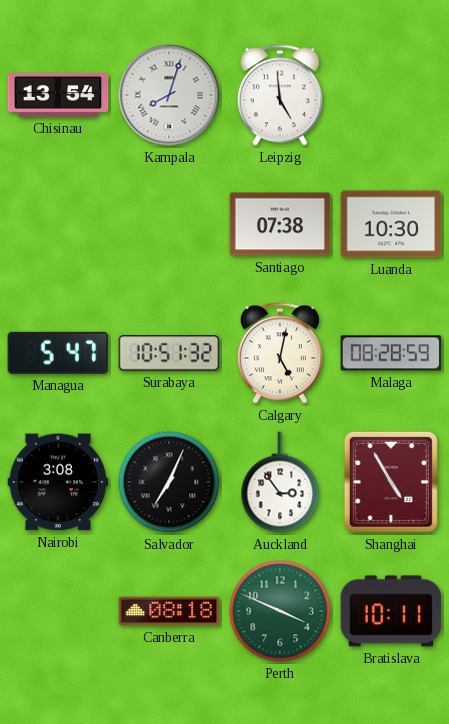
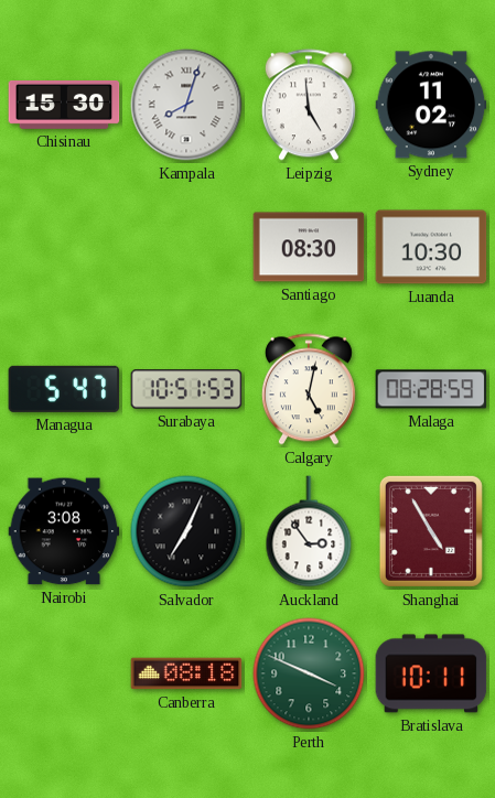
Chisinau: 13:54 -> 15:30 (64, 105)
Sydney: none -> 11:02 (431, 105)
Santiago: 07:38 -> 08:30 (309, 247)
Surabaya: 10:51:32 -> 10:51:53 (186, 389)
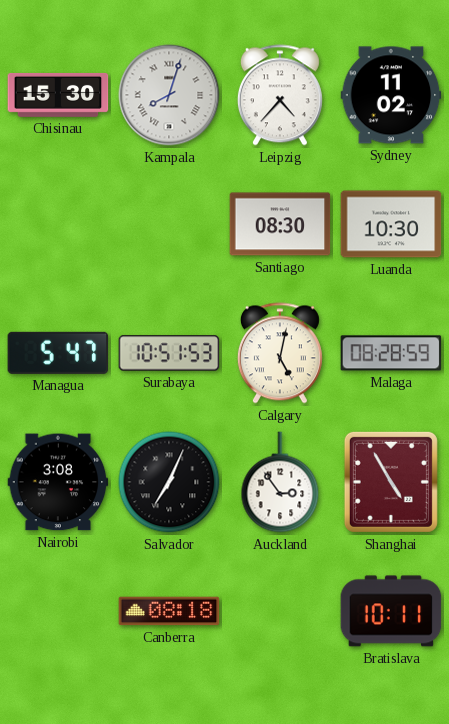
Leipzig: 4:59 -> 4:37 (280, 95)
Perth: 3:49 -> none (309, 673)
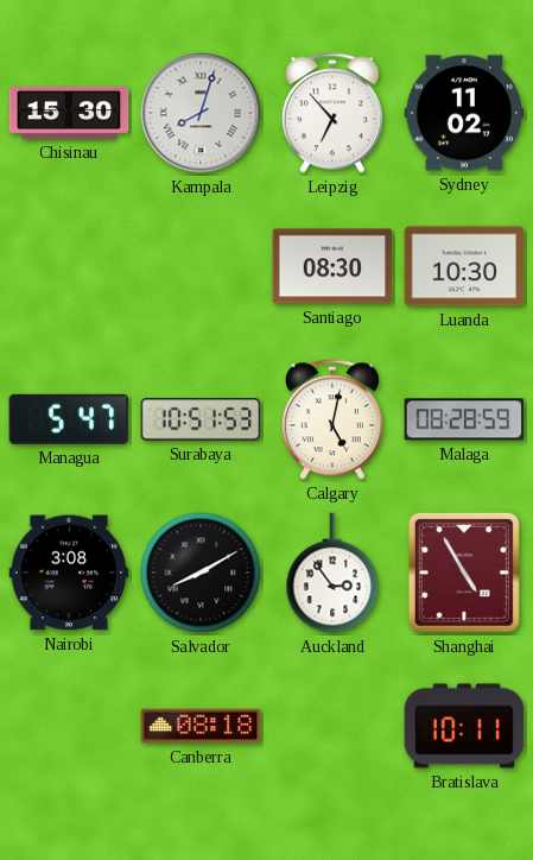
Leipzig: 4:37 -> 6:53 (332, 113)
Salvador: 7:04 -> 8:10 (201, 573)
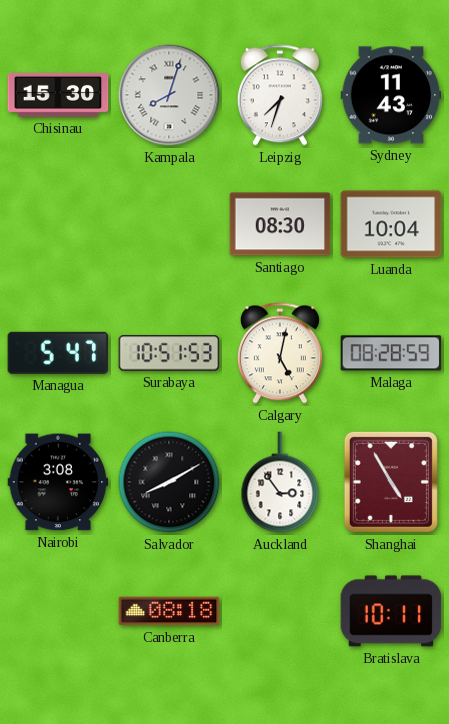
Leipzig: 6:53 -> 7:33 (280, 95)
Sydney: 11:02 -> 11:43 (391, 95)
Luanda: 10:30 -> 10:04 (391, 224)
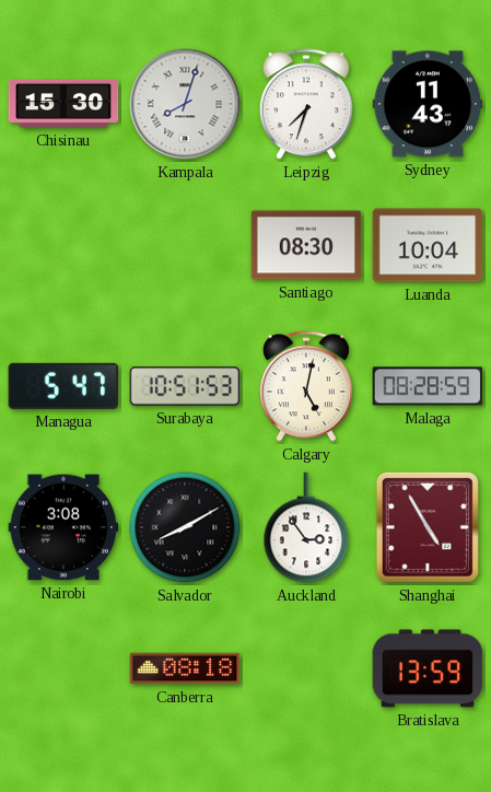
Bratislava: 10:11 -> 13:59 (428, 668)
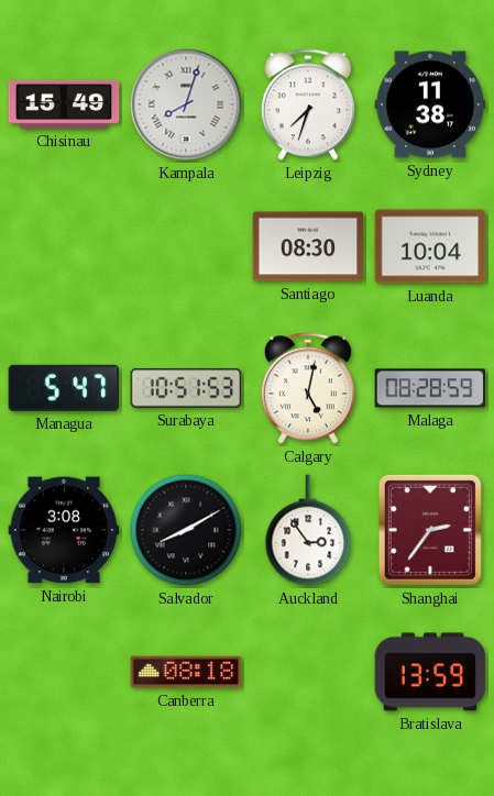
Chisinau: 15:30 -> 15:49 (64, 104)
Sydney: 11:43 -> 11:38 (430, 104)
Shanghai: 4:55 -> 2:36 (430, 530)
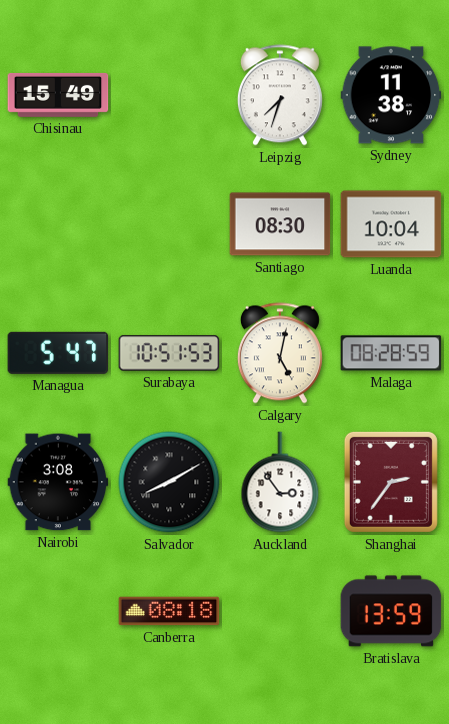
Kampala: 8:03 -> none (186, 104)
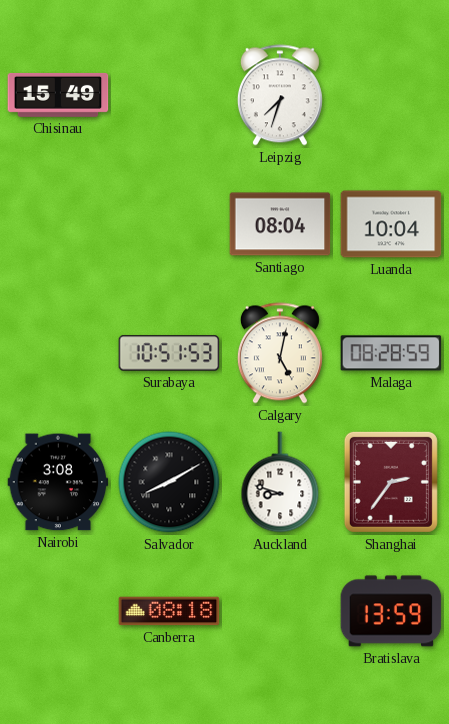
Sydney: 11:38 -> none (391, 95)
Santiago: 08:30 -> 08:04 (280, 224)
Managua: 5:47 -> none (58, 353)
Auckland: 2:54 -> 8:48 (280, 482)
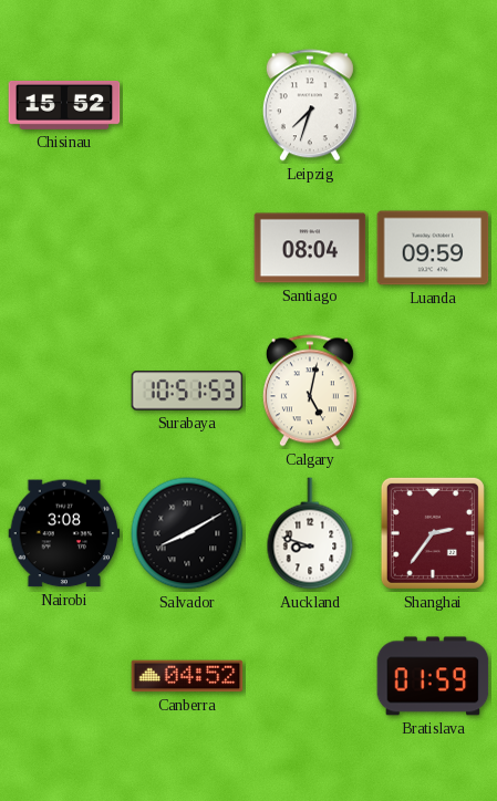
Chisinau: 15:49 -> 15:52 (64, 105)
Luanda: 10:04 -> 09:59 (433, 248)
Malaga: 08:28 -> none (391, 353)
Canberra: 08:18 -> 04:52 (187, 676)
Bratislava: 13:59 -> 01:59 (433, 676)
